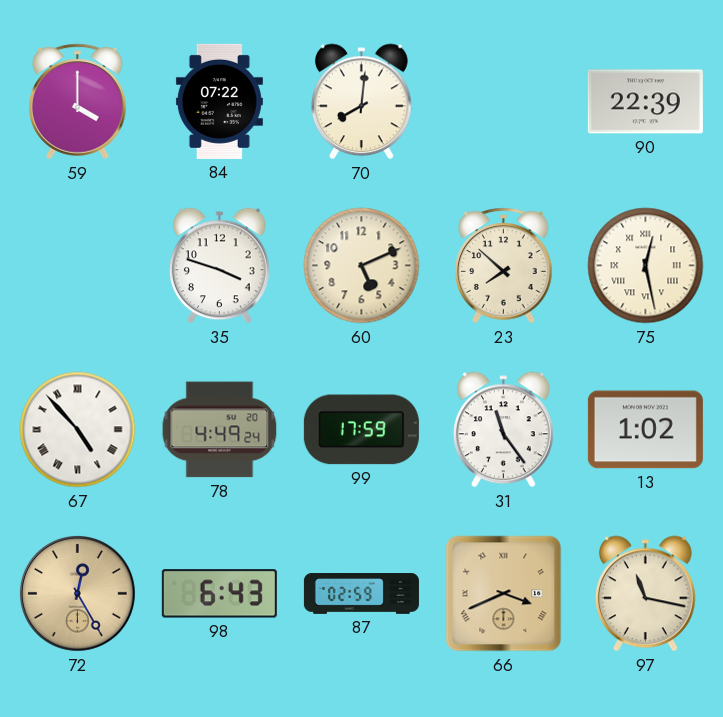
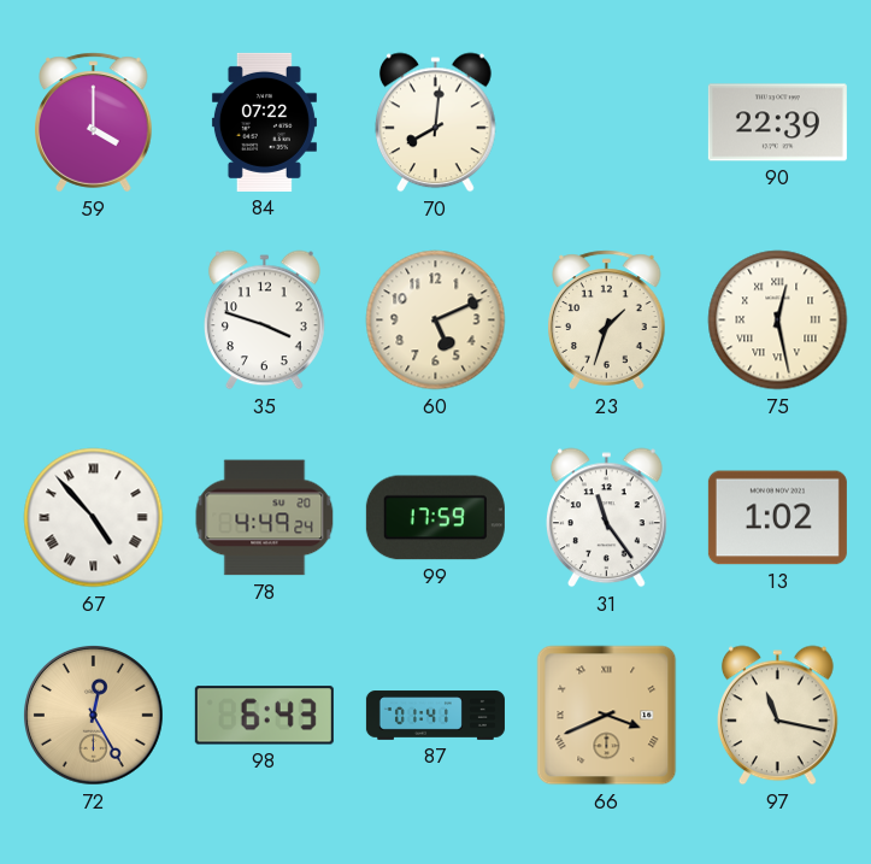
23: 7:52 -> 1:33 (607, 321)
87: 02:59 -> 01:41 (435, 716)
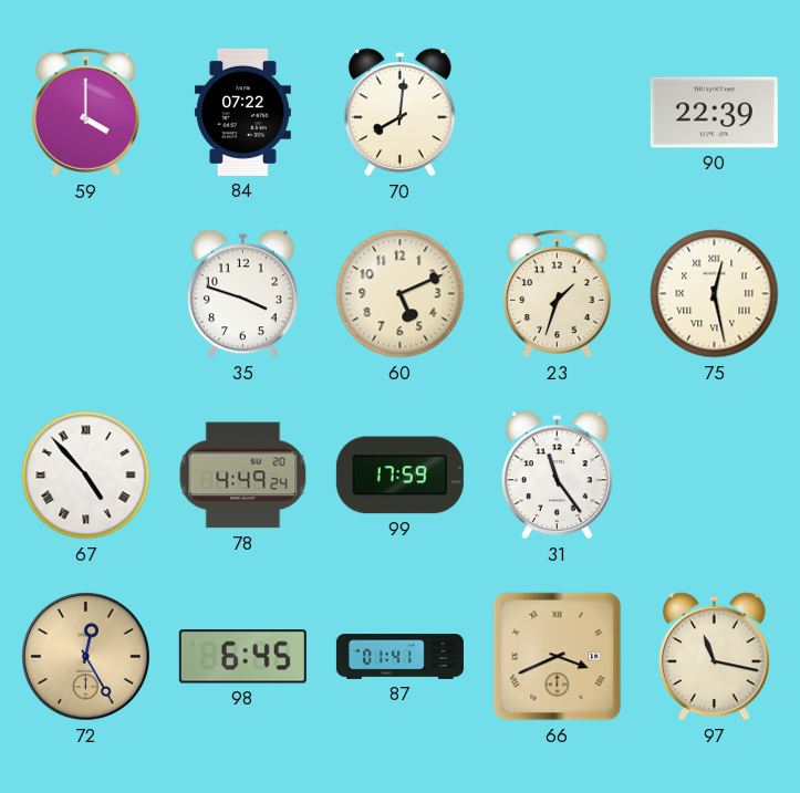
13: 1:02 -> none (777, 518)
98: 6:43 -> 6:45 (242, 657)
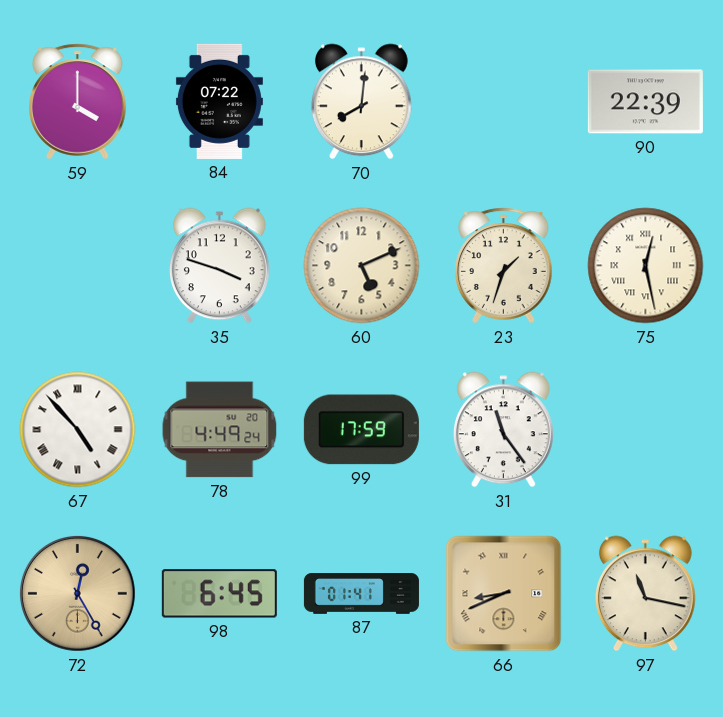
66: 3:41 -> 8:41 (504, 594)
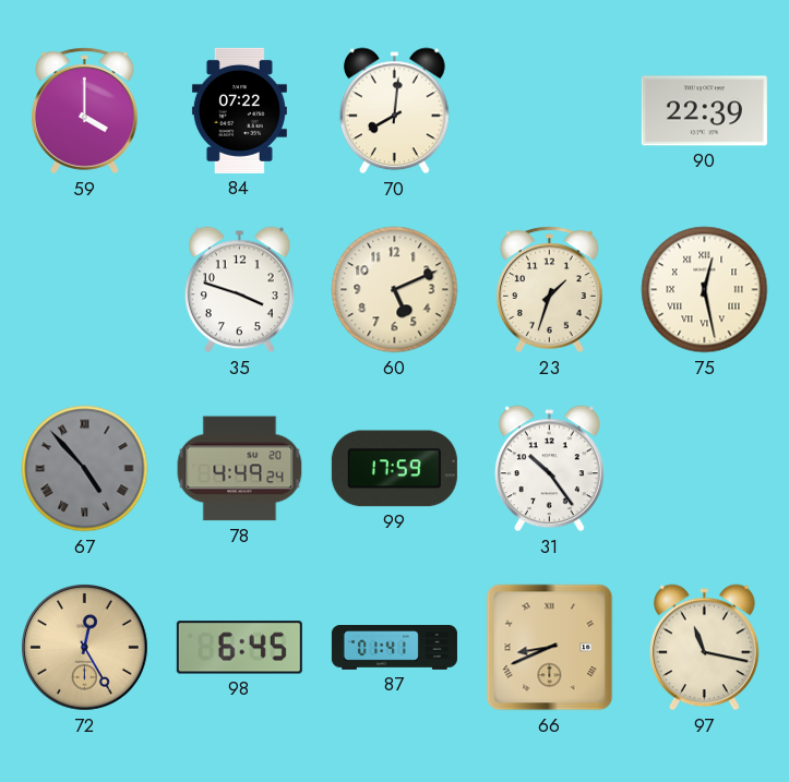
67 dial: white -> grey (85, 469)
31: 11:24 -> 10:24 (549, 469)
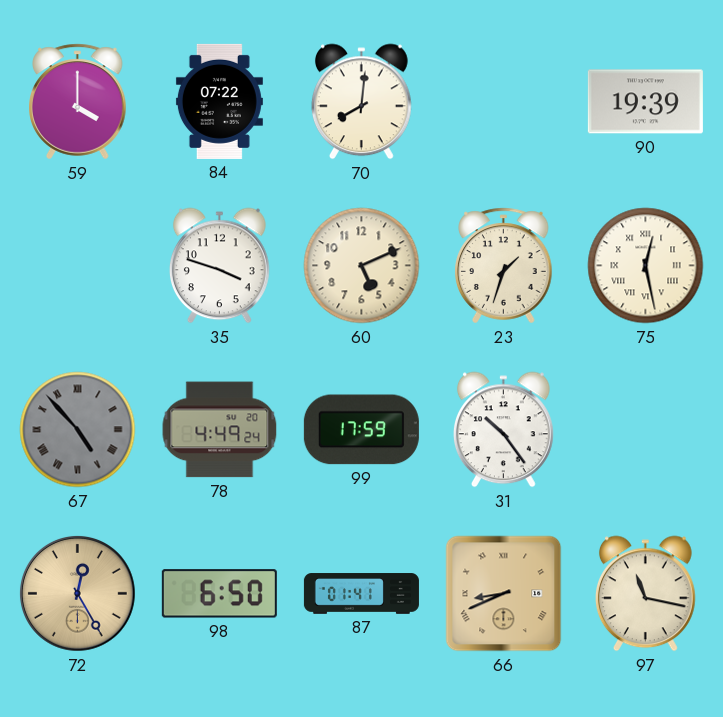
90: 22:39 -> 19:39 (645, 102)
98: 6:45 -> 6:50 (219, 594)
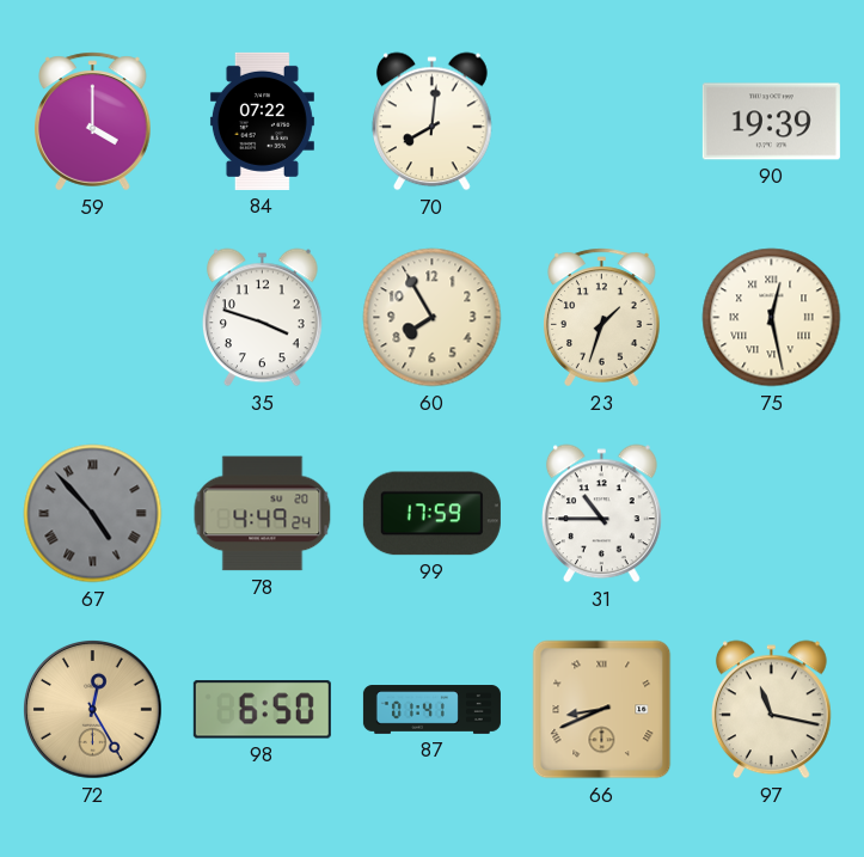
60: 5:11 -> 7:55 (433, 318)
31: 10:24 -> 10:45 (601, 514)
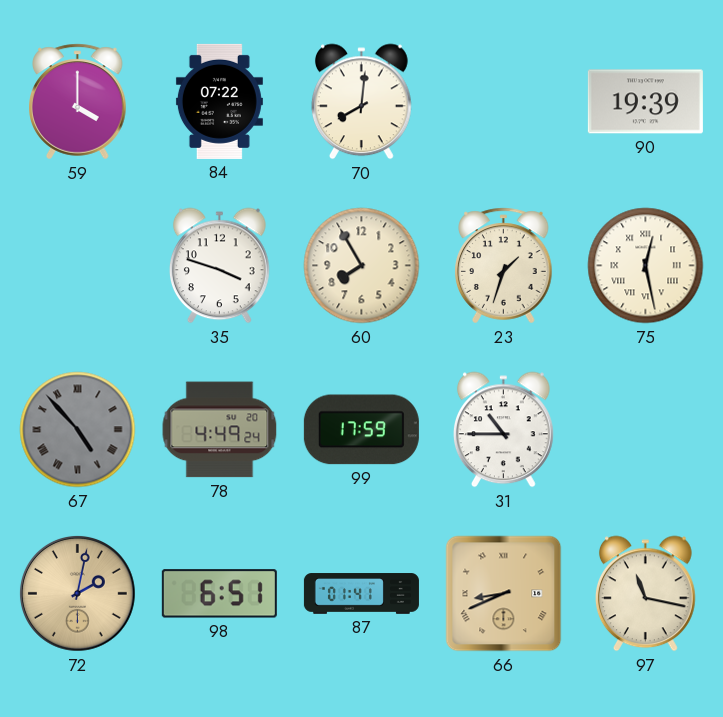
72: 12:25 -> 2:02 (78, 594)
98: 6:50 -> 6:51 (219, 594)
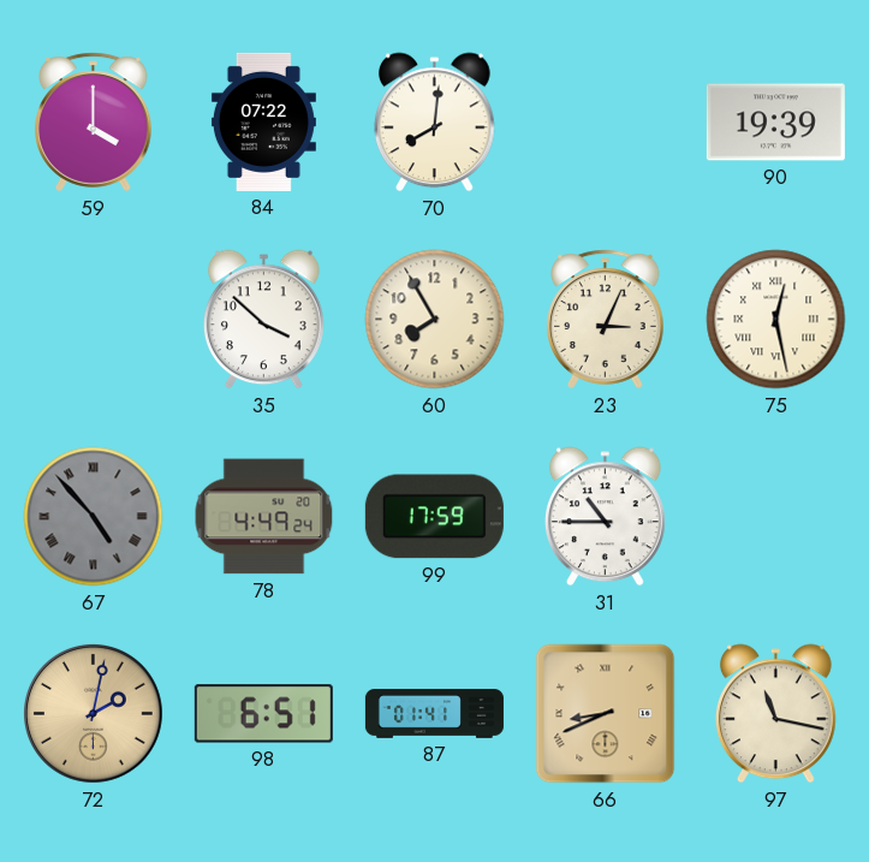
35: 3:48 -> 3:52 (263, 320)
23: 1:33 -> 3:04 (606, 320)
